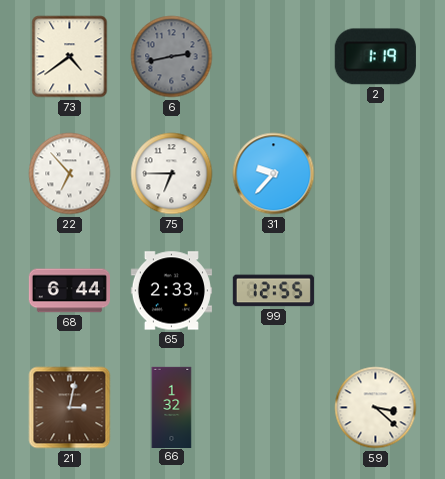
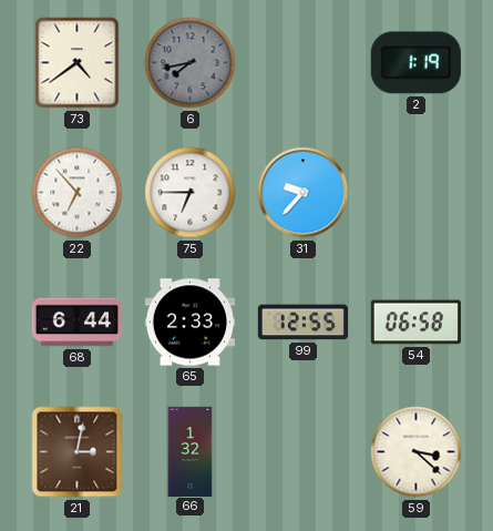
6: 2:43 -> 7:43 (191, 63)
54: none -> 06:58 (415, 323)
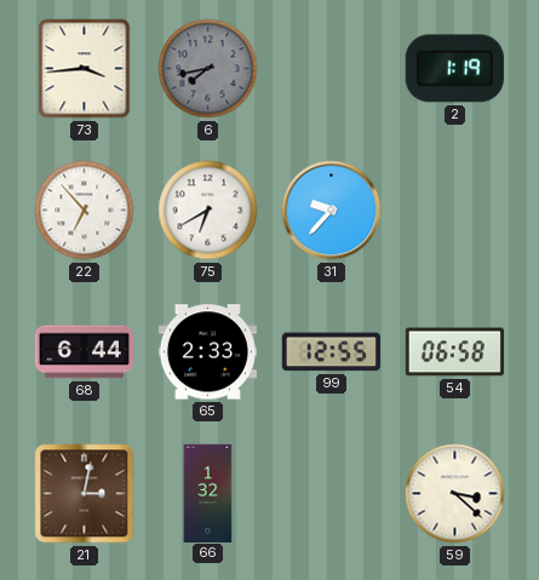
73: 4:39 -> 3:44 (85, 69)
75: 6:45 -> 6:40 (208, 211)
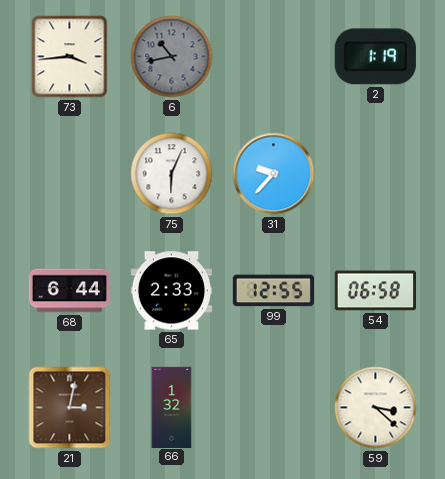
6: 7:43 -> 10:43 (172, 57)
22: 6:53 -> none (85, 211)
75: 6:40 -> 6:04 (172, 174)
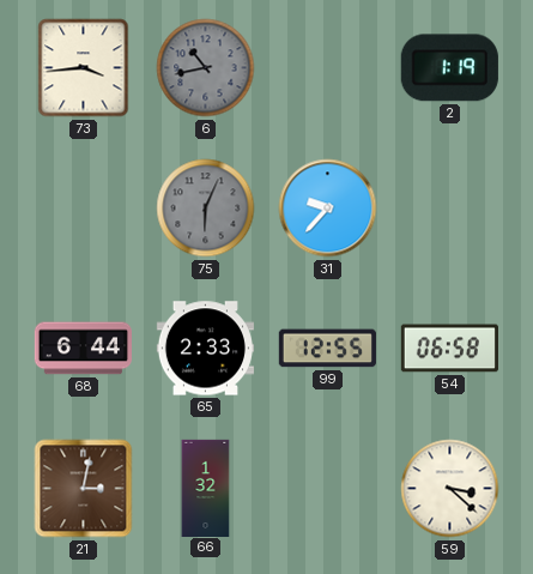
75 dial: white -> grey (206, 209)
